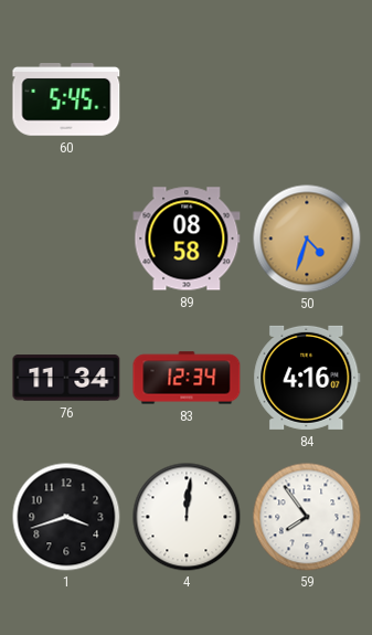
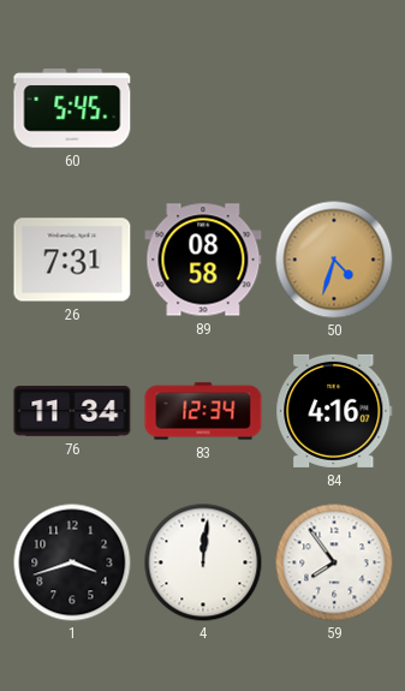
26: none -> 7:31 (72, 260)
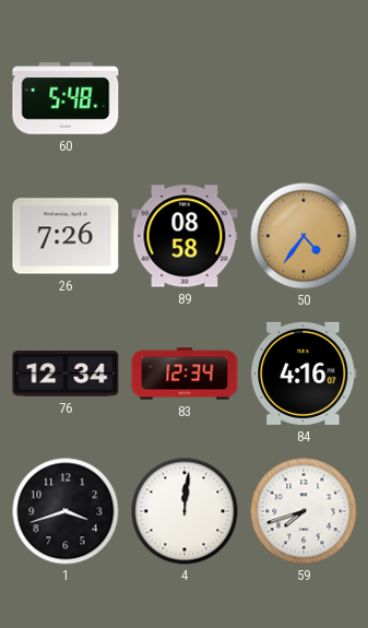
60: 5:45 -> 5:48 (66, 99)
26: 7:31 -> 7:26 (66, 236)
50: 4:33 -> 4:36 (304, 236)
76: 11:34 -> 12:34 (66, 374)
59: 7:54 -> 7:42 (304, 511)
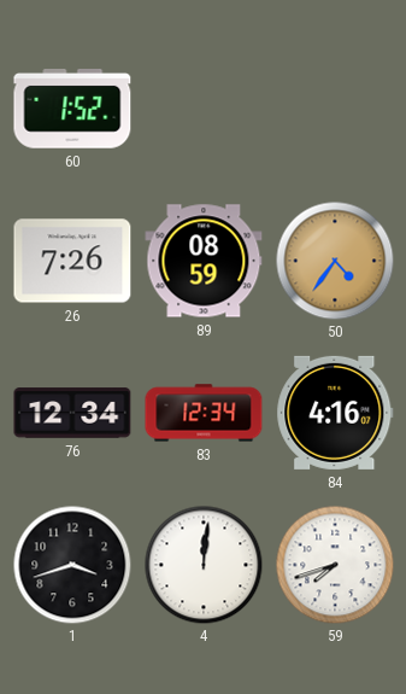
60: 5:48 -> 1:52 (72, 110)
89: 08:58 -> 08:59 (204, 261)
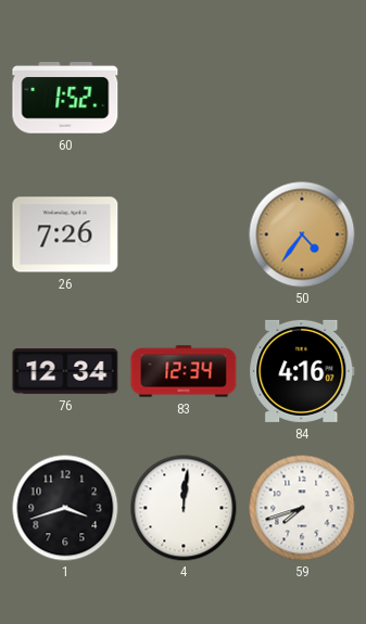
89: 08:59 -> none (204, 261)
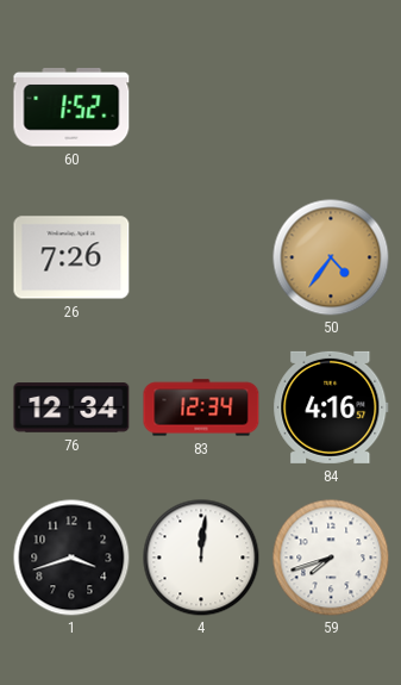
84: 4:16:07 -> 4:16:57 (331, 407)
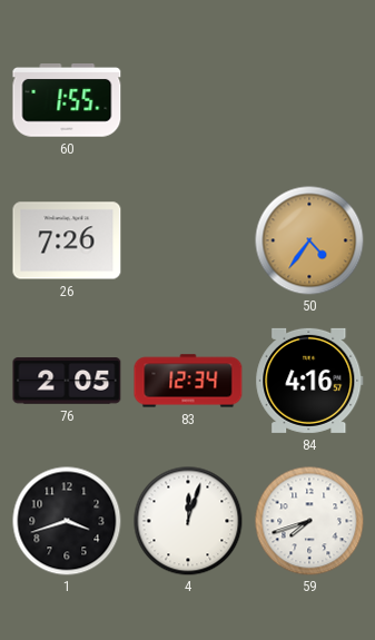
60: 1:52 -> 1:55 (67, 101)
76: 12:34 -> 2:05 (67, 381)
4: 12:01 -> 12:03 (188, 521)
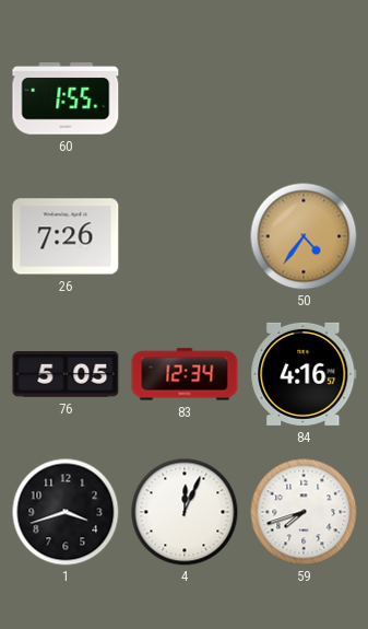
76: 2:05 -> 5:05 (66, 374)
4: 12:03 -> 12:04 (185, 512)
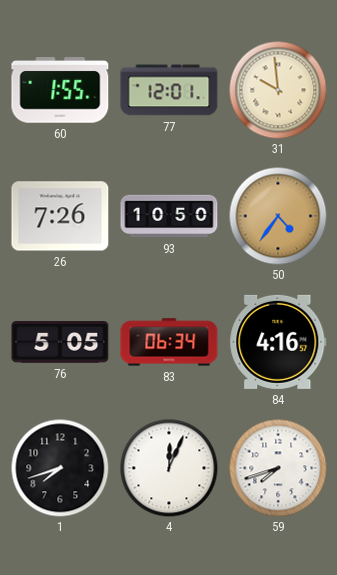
77: none -> 12:01 (169, 90)
31: none -> 9:59 (278, 90)
93: none -> 10:50 (169, 216)
83: 12:34 -> 06:34 (169, 342)
1: 3:42 -> 7:42 (60, 468)
